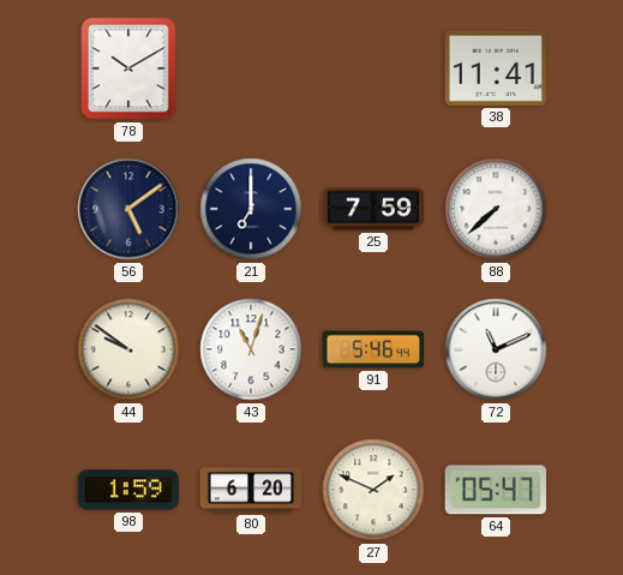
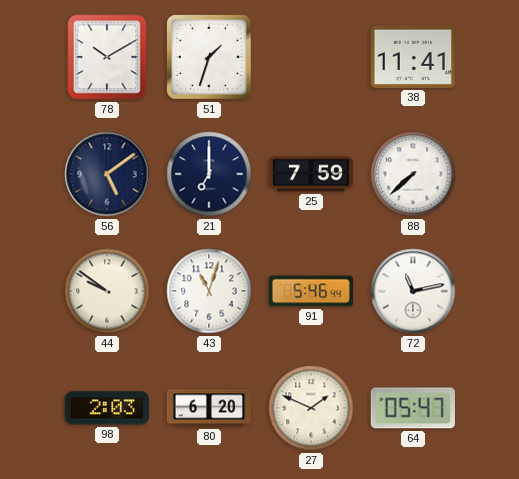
51: none -> 1:33 (210, 58)
72: 11:11 -> 11:13 (413, 291)
98: 1:59 -> 2:03 (106, 408)
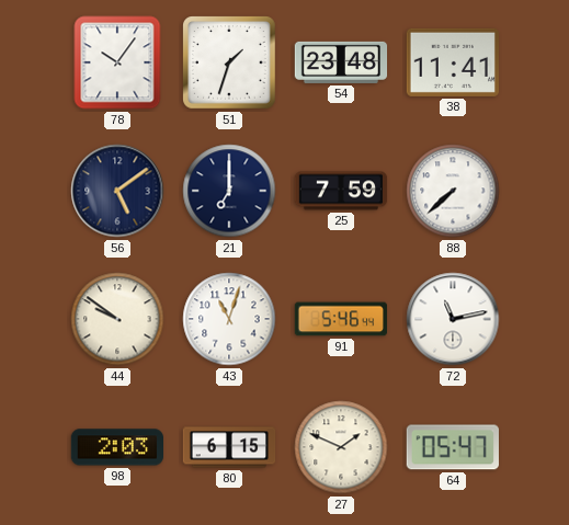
78: 10:10 -> 10:06 (117, 62)
54: none -> 23:48 (341, 62)
80: 6:20 -> 6:15 (229, 447)
